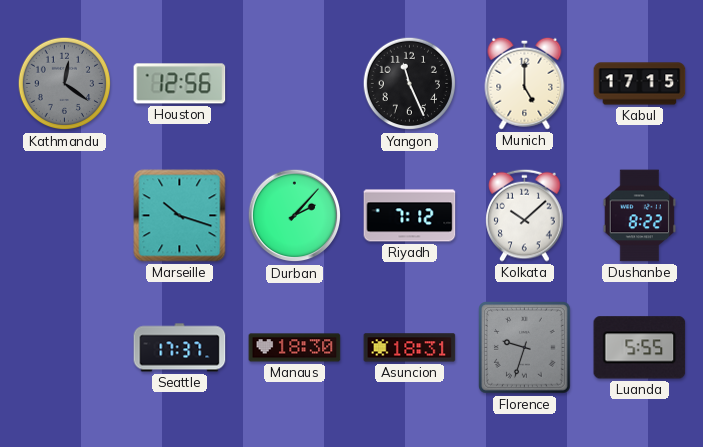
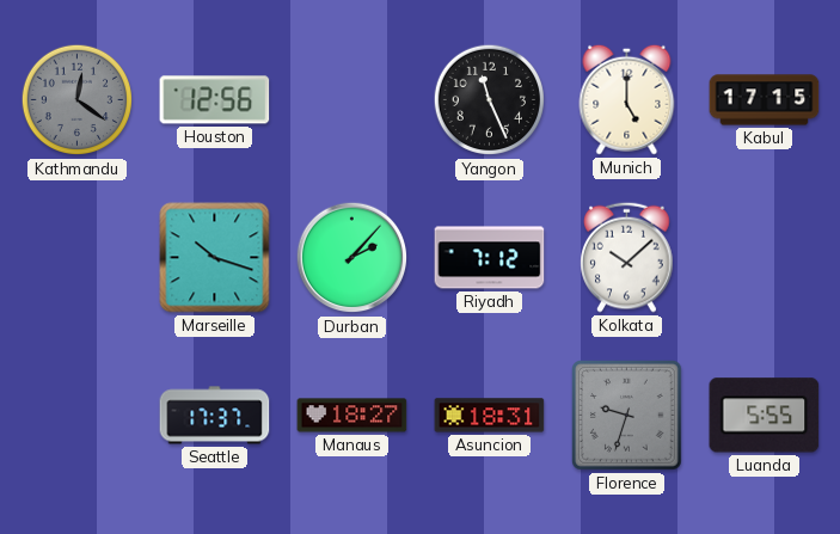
Dushanbe: 8:22 -> none (639, 216)
Manaus: 18:30 -> 18:27 (352, 416)
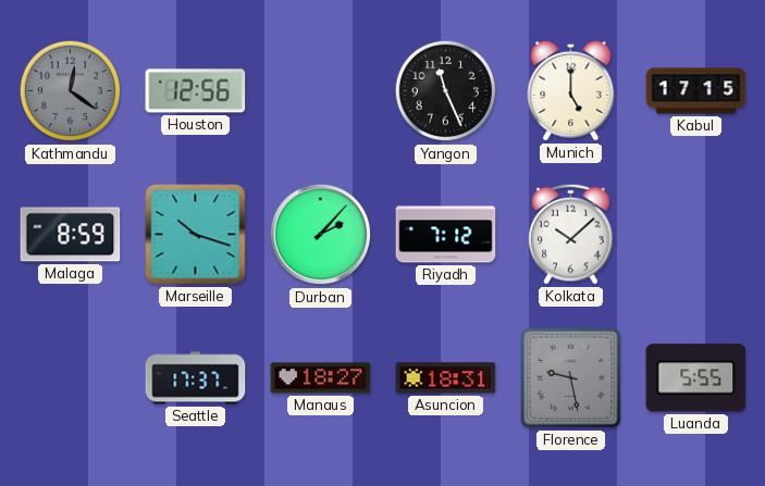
Malaga: none -> 8:59 (71, 235)
Florence: 9:33 -> 9:28 (571, 378)
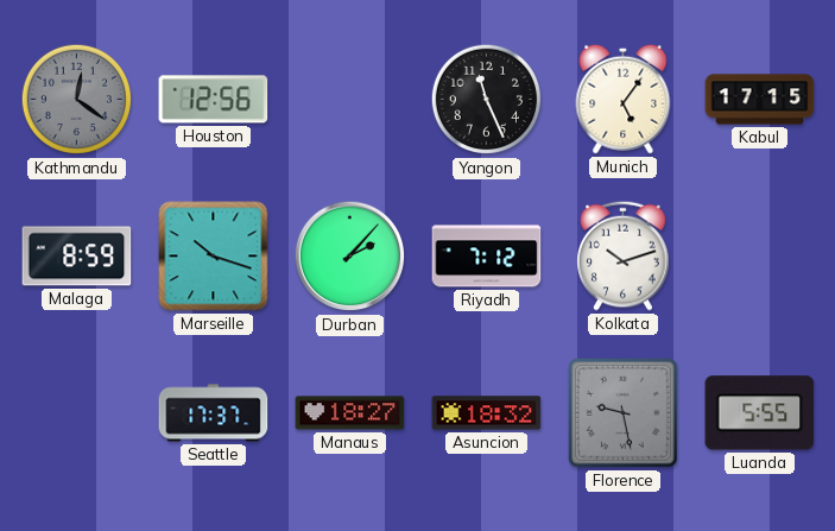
Munich: 5:00 -> 5:06 (624, 99)
Kolkata: 10:08 -> 10:12 (624, 255)
Asuncion: 18:31 -> 18:32 (487, 413)
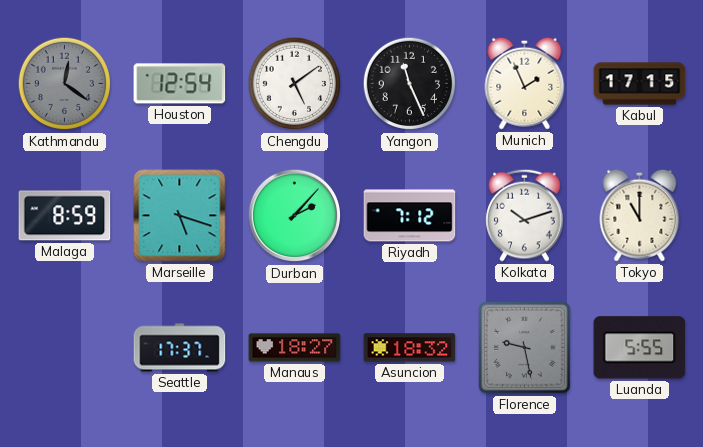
Houston: 12:56 -> 12:54 (180, 84)
Chengdu: none -> 5:09 (295, 84)
Munich: 5:06 -> 1:56 (525, 83)
Marseille: 10:18 -> 5:18 (180, 216)
Tokyo: none -> 11:00 (640, 215)
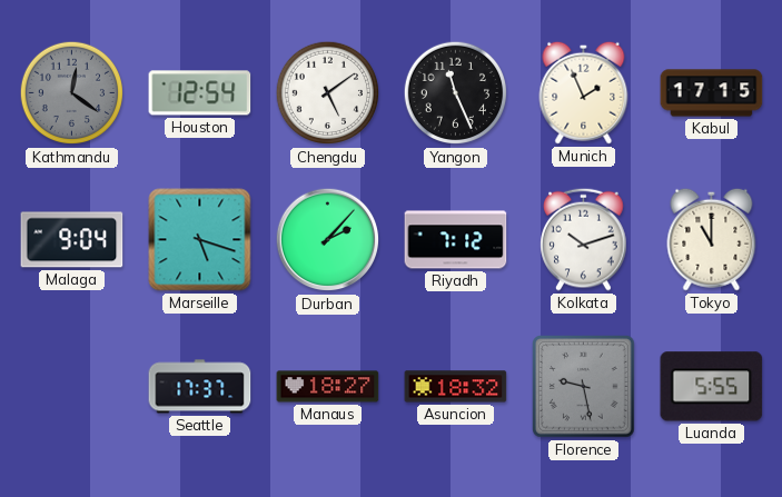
Malaga: 8:59 -> 9:04 (72, 240)
